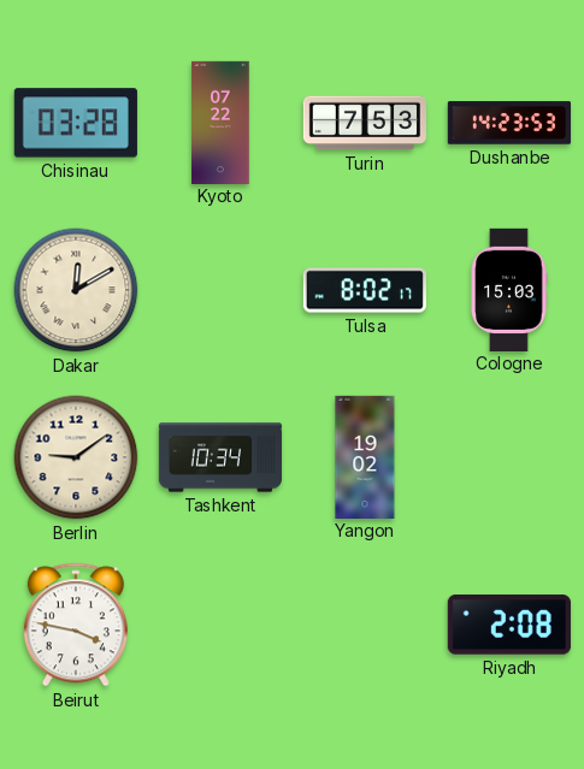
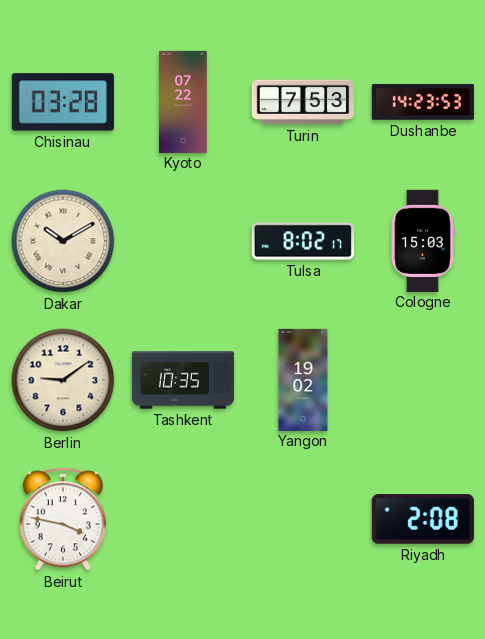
Dakar: 12:10 -> 10:10 (63, 241)
Tashkent: 10:34 -> 10:35 (183, 380)
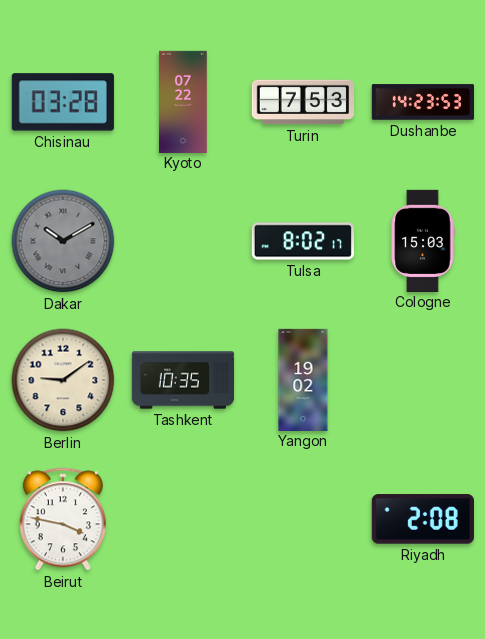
Dakar dial: cream -> grey (63, 241)
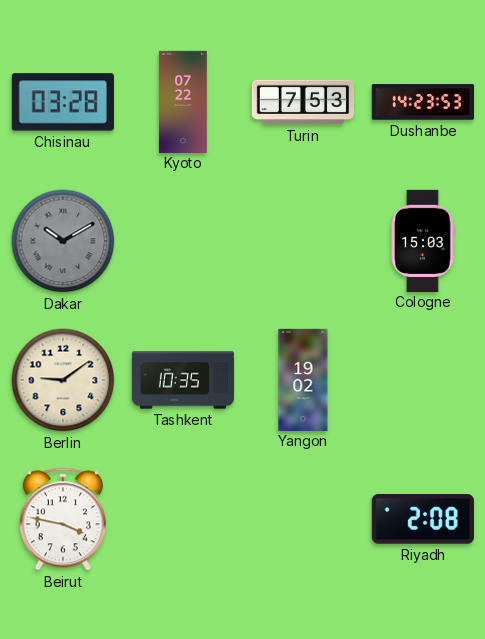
Tulsa: 8:02 -> none (302, 241)
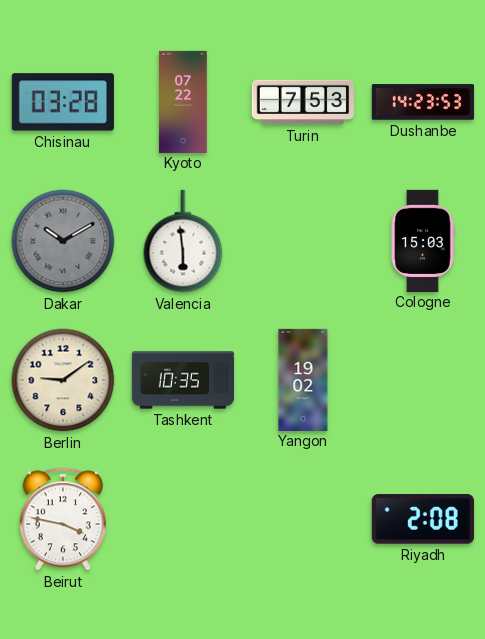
Valencia: none -> 5:59 (183, 241)
